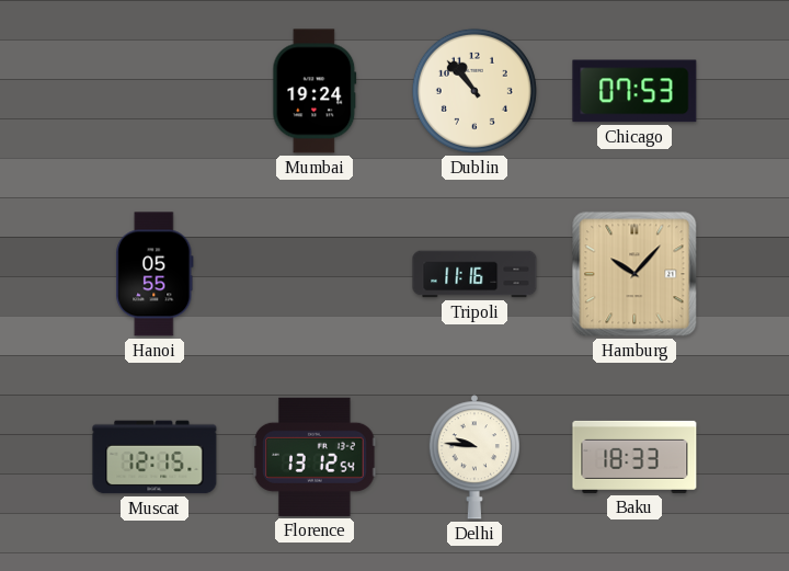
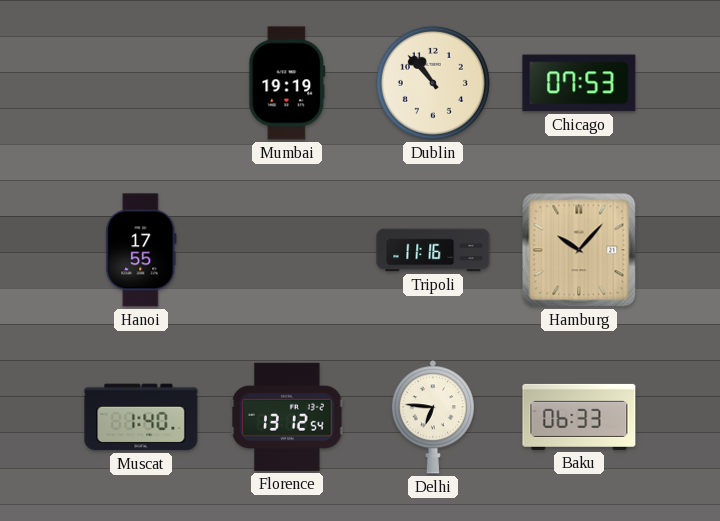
Mumbai: 19:24 -> 19:19 (287, 83)
Hanoi: 05:55 -> 17:55 (141, 250)
Muscat: 12:15 -> 1:40 (141, 417)
Delhi: 9:46 -> 6:46 (432, 417)
Baku: 18:33 -> 06:33 (579, 417)
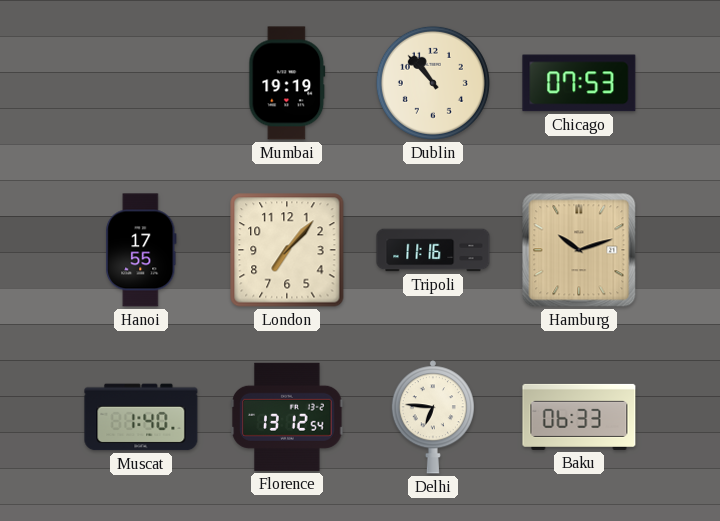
London: none -> 7:07 (287, 250)
Hamburg: 10:07 -> 10:12 (579, 250)
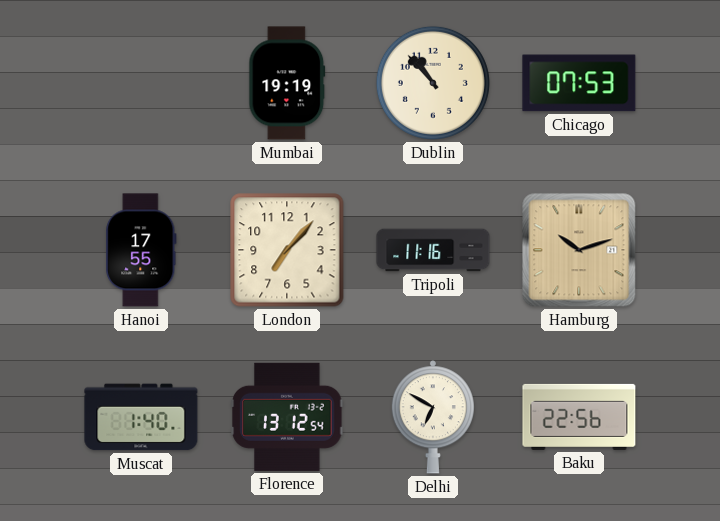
Delhi: 6:46 -> 6:50 (432, 417)
Baku: 06:33 -> 22:56 (579, 417)
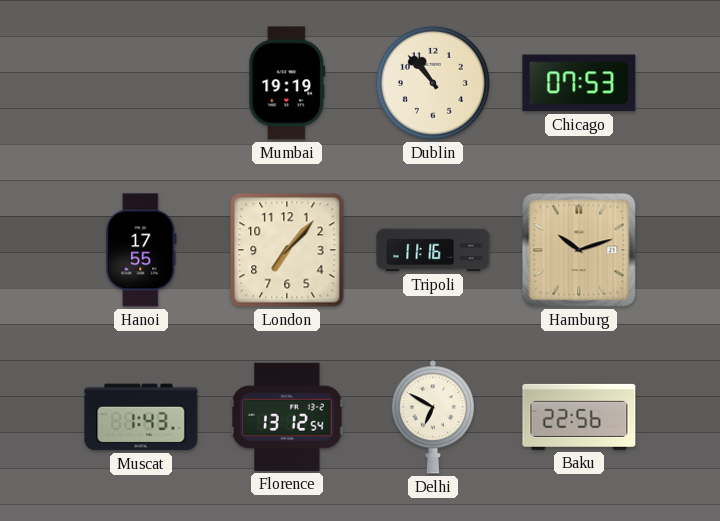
Muscat: 1:40 -> 1:43 (141, 417)
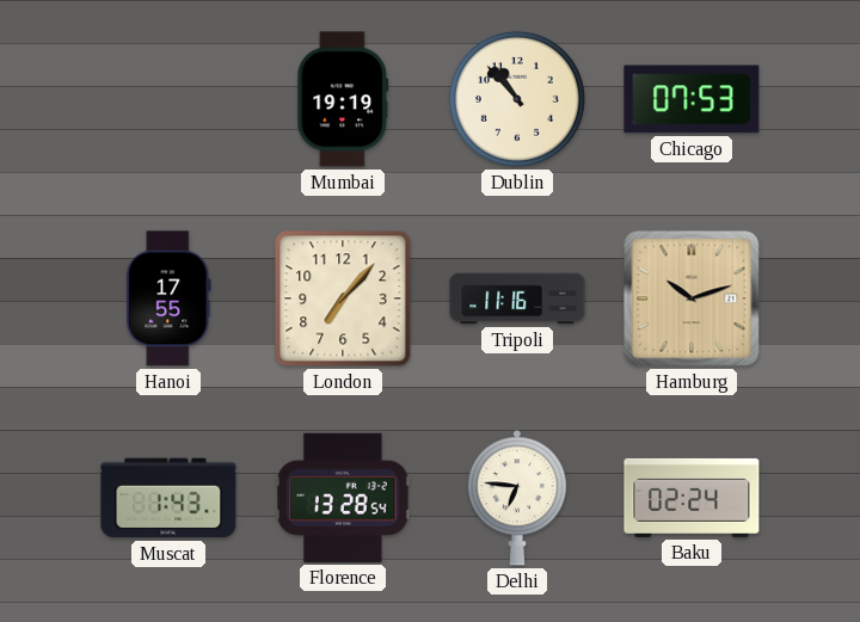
Florence: 13:12 -> 13:28 (343, 498)
Delhi: 6:50 -> 6:46 (516, 498)
Baku: 22:56 -> 02:24 (692, 498)
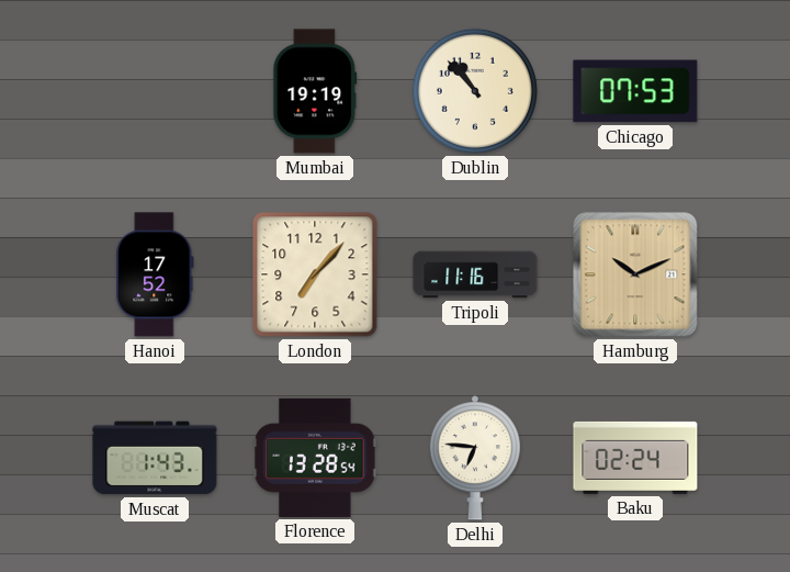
Hanoi: 17:55 -> 17:52 (155, 274)
Hamburg: 10:12 -> 10:11 (635, 274)
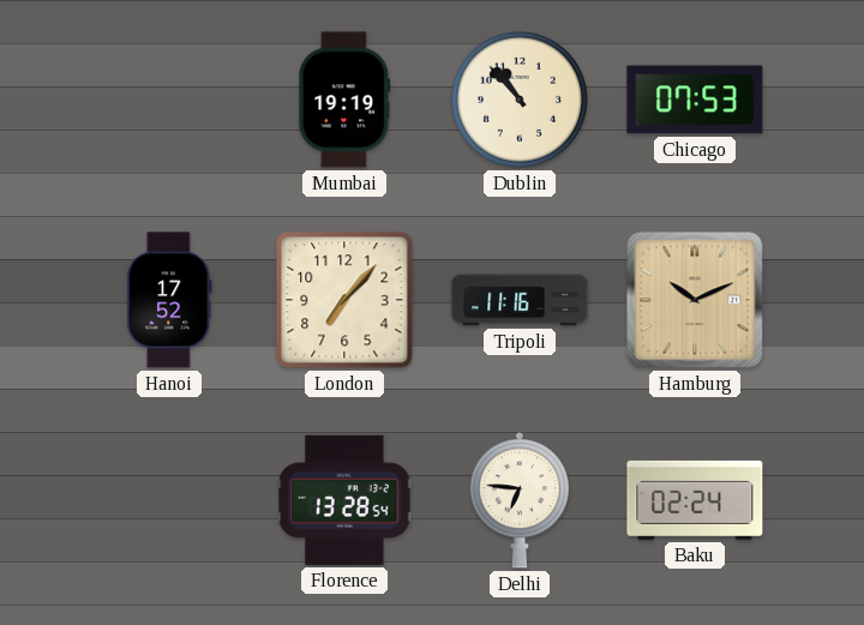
Muscat: 1:43 -> none (155, 458)
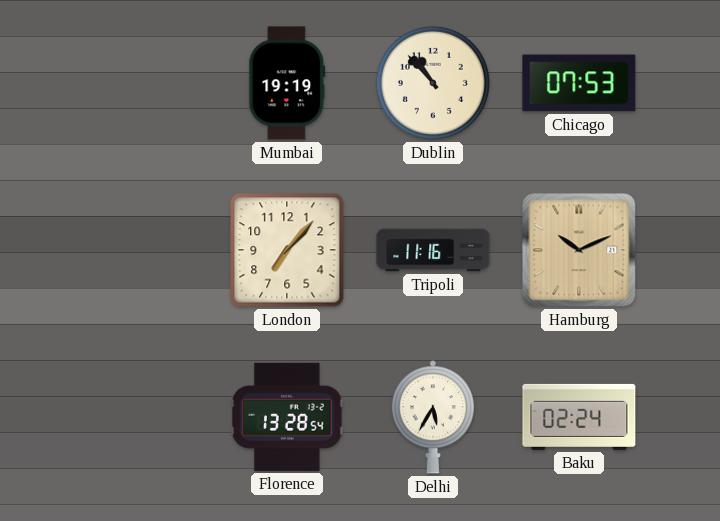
Hanoi: 17:52 -> none (169, 300)
Delhi: 6:46 -> 5:35 (432, 417)
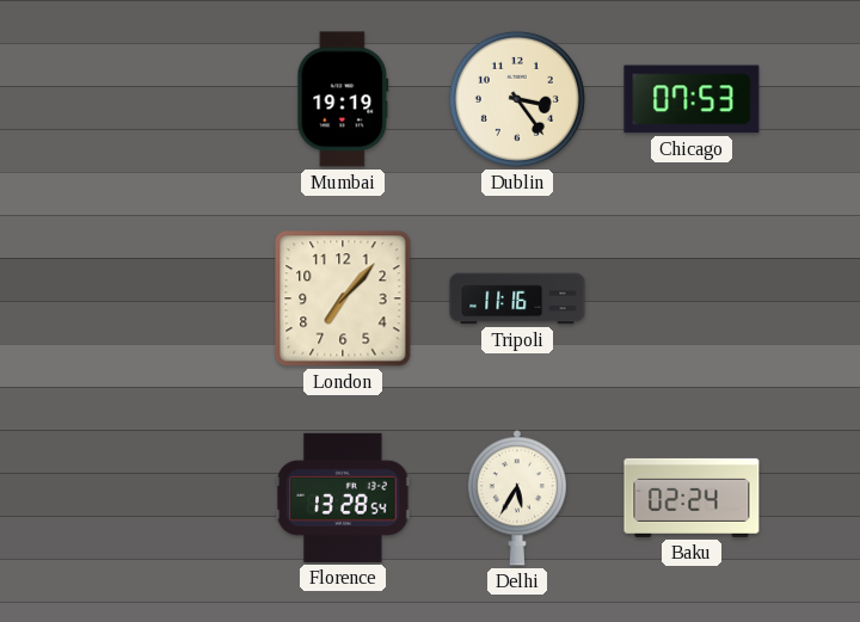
Dublin: 10:53 -> 3:24 (517, 99)
Hamburg: 10:11 -> none (579, 250)
